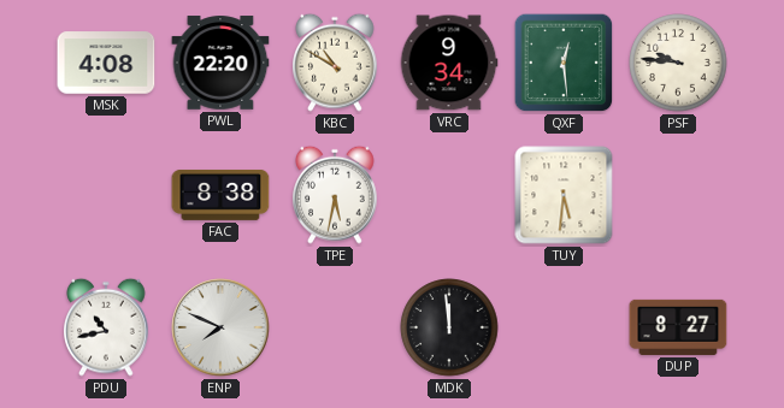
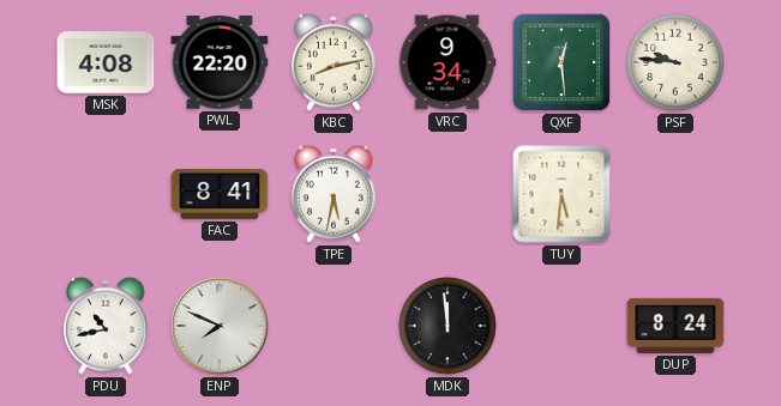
KBC: 10:50 -> 8:13 (334, 62)
FAC: 8:38 -> 8:41 (220, 194)
DUP: 8:27 -> 8:24 (675, 326)
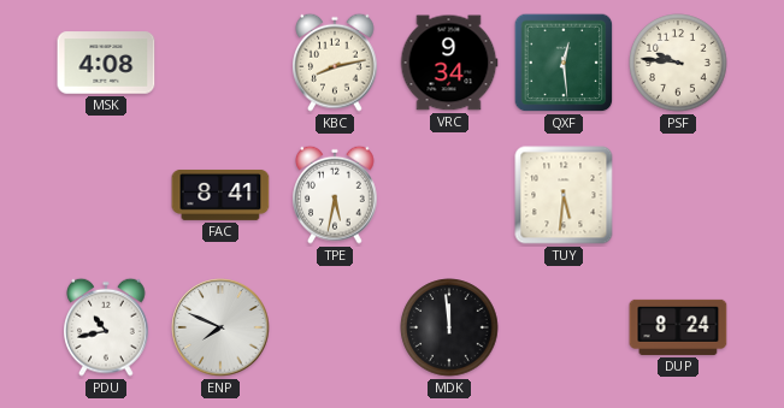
PWL: 22:20 -> none (220, 62)
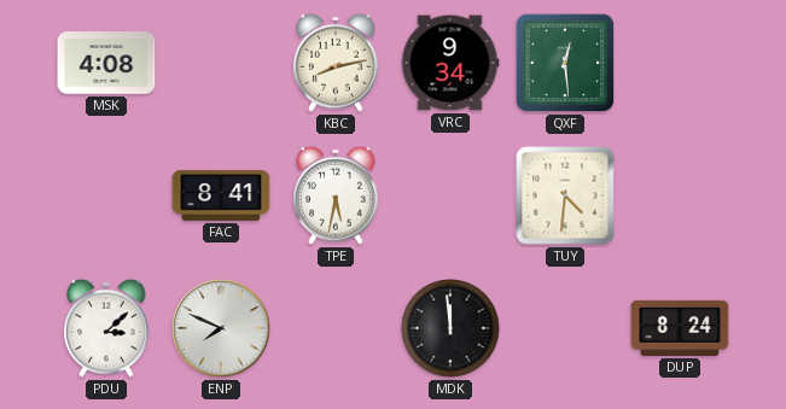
PSF: 9:46 -> none (678, 63)
TUY: 5:31 -> 4:31 (565, 195)
PDU: 10:43 -> 3:08 (106, 328)
